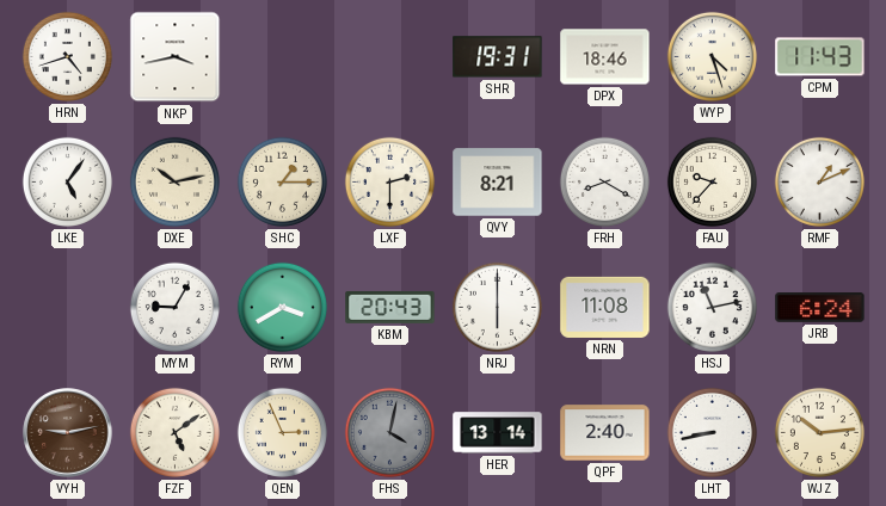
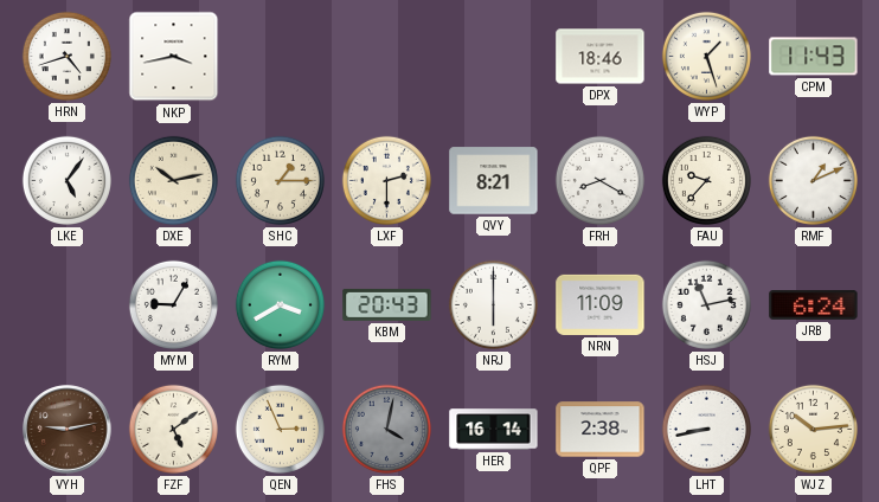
SHR: 19:31 -> none (498, 57)
WYP: 4:27 -> 1:27 (706, 56)
NRN: 11:08 -> 11:09 (601, 304)
HER: 13:14 -> 16:14 (494, 430)
QPF: 2:40 -> 2:38 (601, 430)
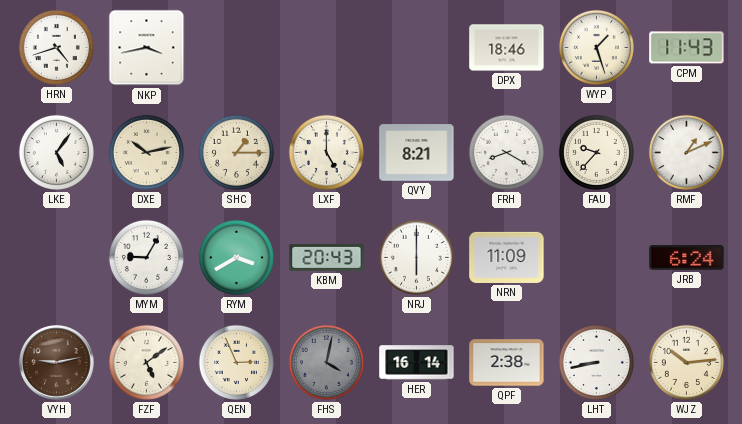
LXF: 2:30 -> 5:00 (326, 152)
HSJ: 11:13 -> none (706, 304)
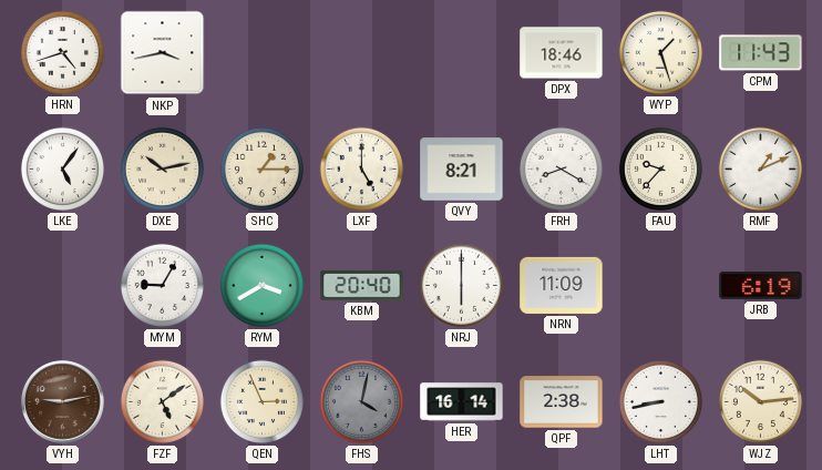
KBM: 20:43 -> 20:40 (362, 285)
JRB: 6:24 -> 6:19 (761, 286)
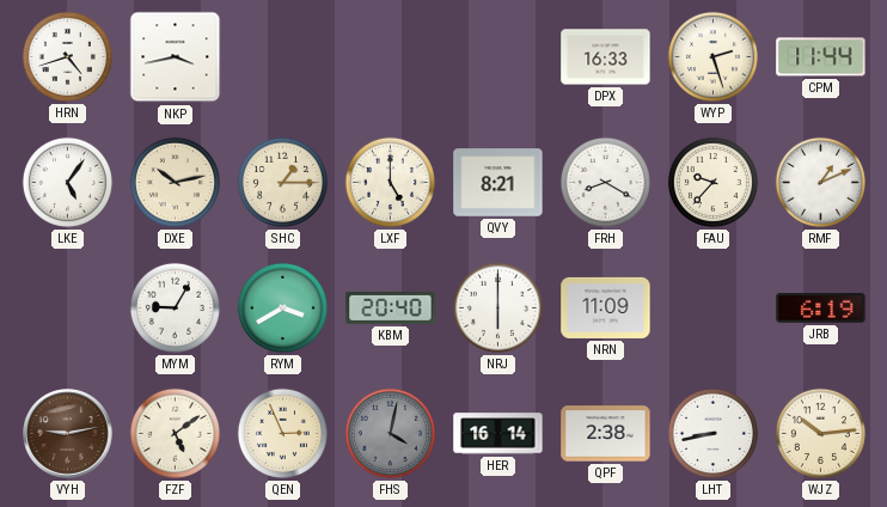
DPX: 18:46 -> 16:33 (606, 57)
WYP: 1:27 -> 2:27 (712, 56)
CPM: 11:43 -> 11:44 (821, 57)
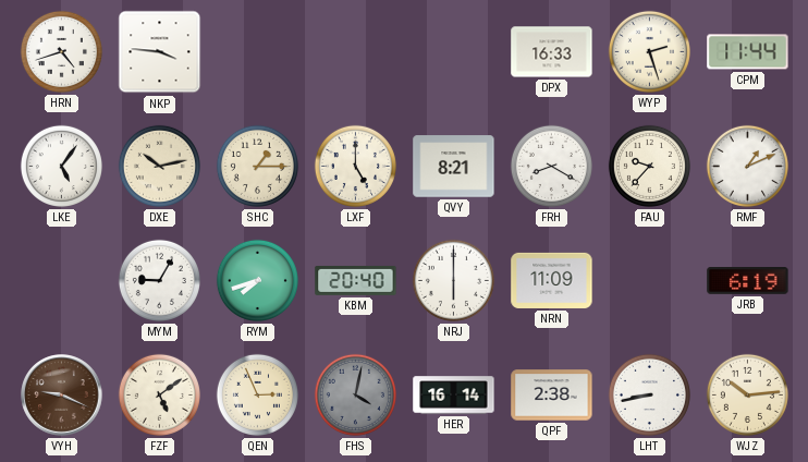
NKP: 3:43 -> 3:46 (160, 52)
RYM: 3:40 -> 7:42 (257, 280)
VYH: 9:13 -> 9:19 (62, 396)
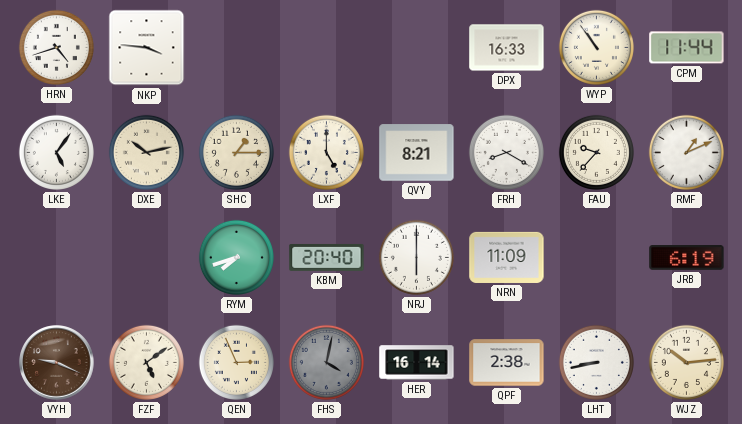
WYP: 2:27 -> 10:54 (596, 47)
MYM: 9:05 -> none (159, 280)
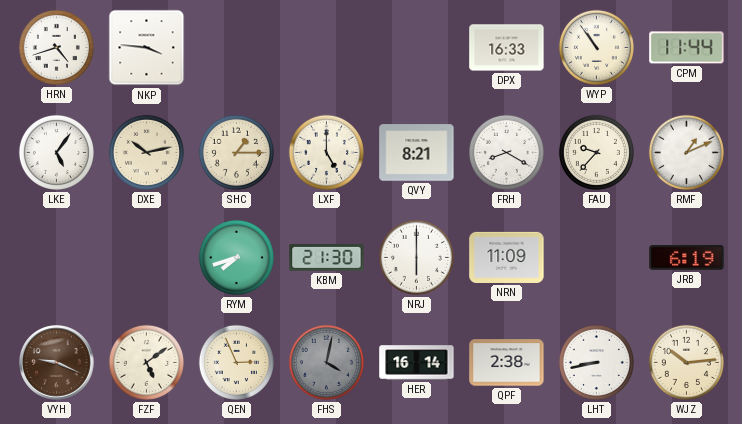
KBM: 20:40 -> 21:30 (327, 257)
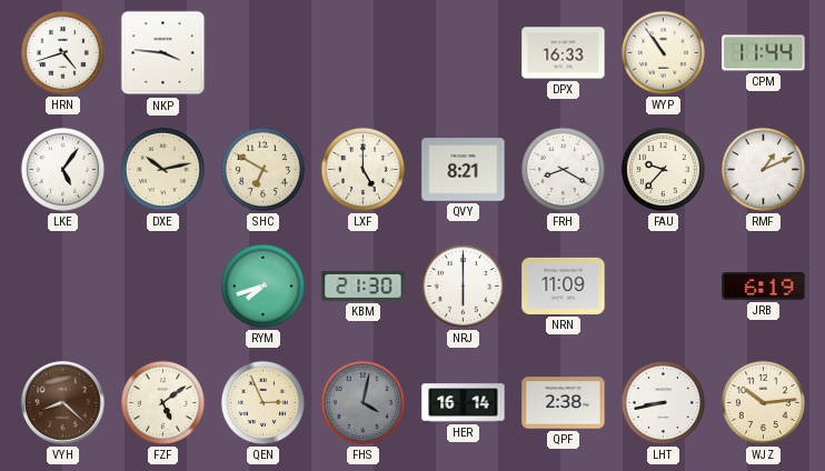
SHC: 1:15 -> 6:50 (262, 169)
VYH: 9:19 -> 8:22 (63, 403)
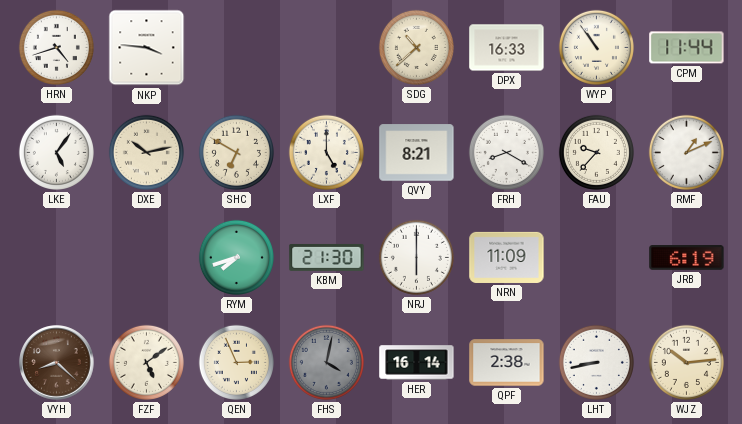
SDG: none -> 10:38 (416, 47)
